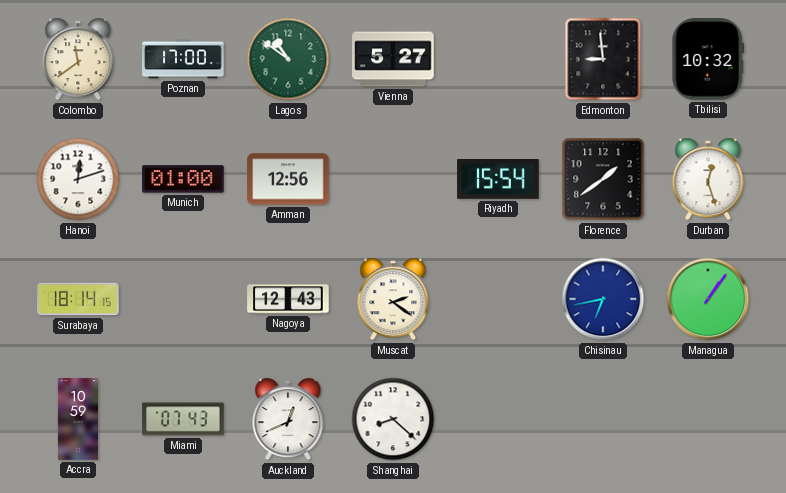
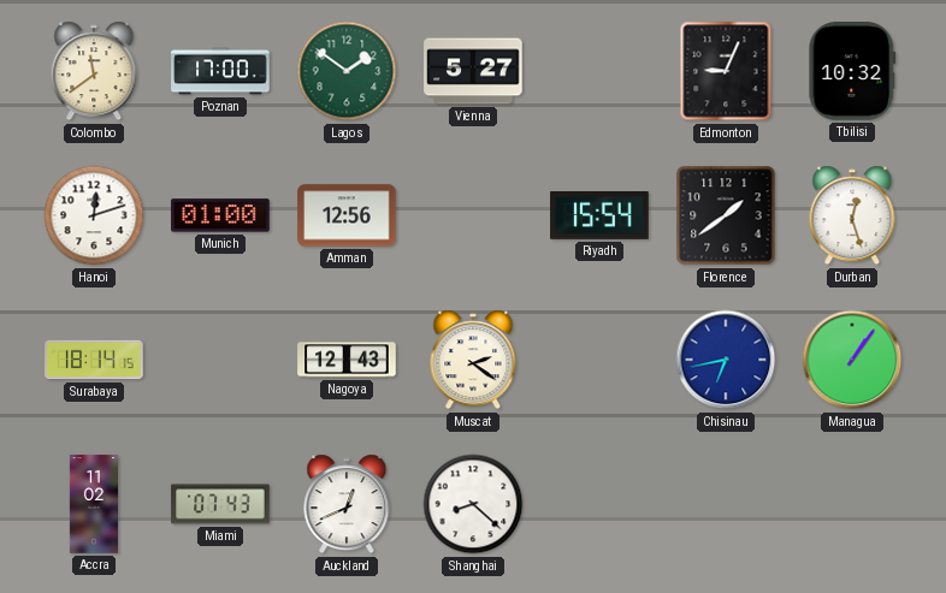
Lagos: 10:51 -> 1:51 (347, 71)
Edmonton: 8:59 -> 9:04 (726, 71)
Accra: 10:59 -> 11:02 (93, 504)
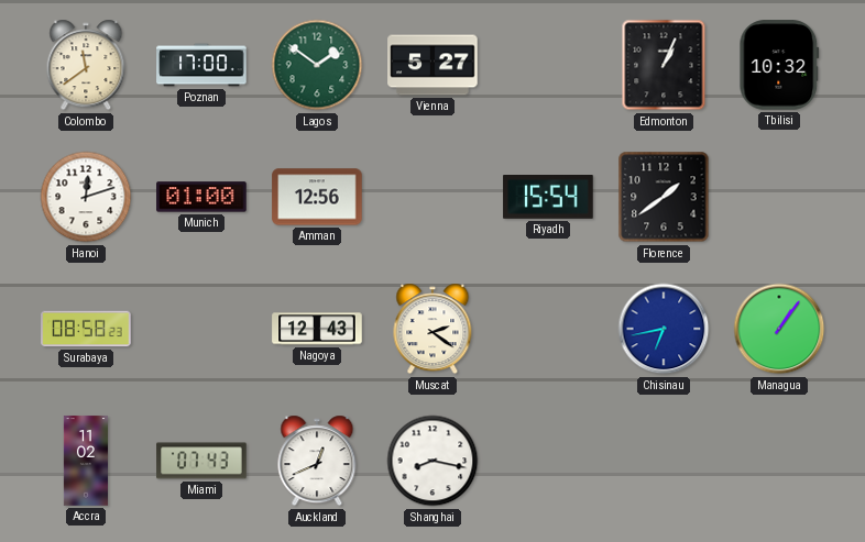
Edmonton: 9:04 -> 1:04 (664, 65)
Durban: 12:27 -> none (852, 215)
Surabaya: 18:14 -> 08:58 (86, 329)
Shanghai: 8:22 -> 8:17 (432, 461)
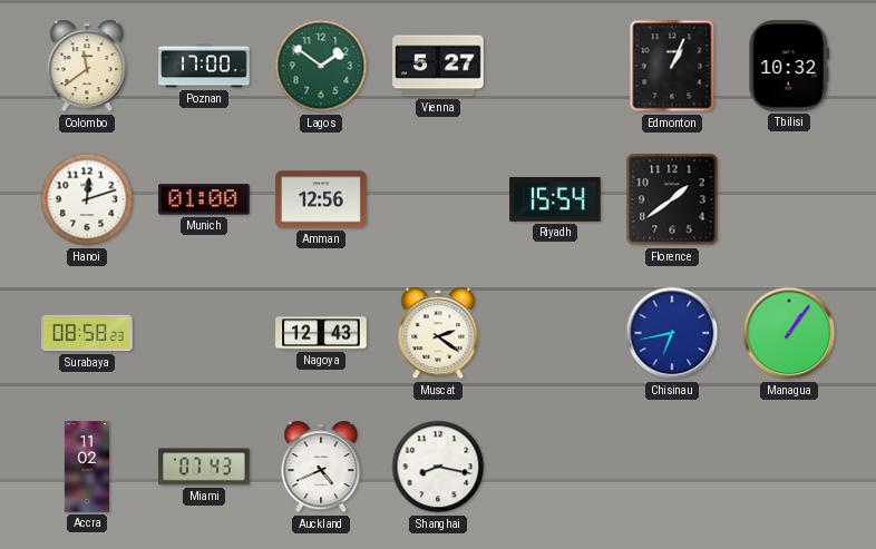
Auckland: 12:41 -> 4:41 (321, 467)
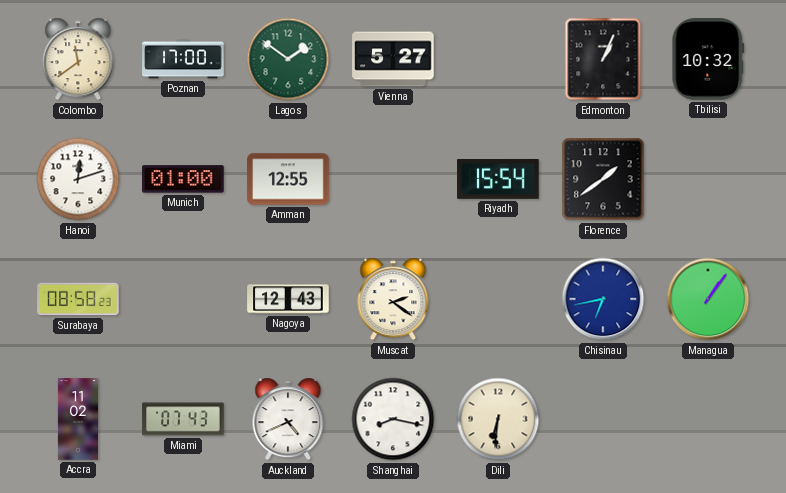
Amman: 12:56 -> 12:55 (288, 179)
Dili: none -> 6:31 (498, 419)
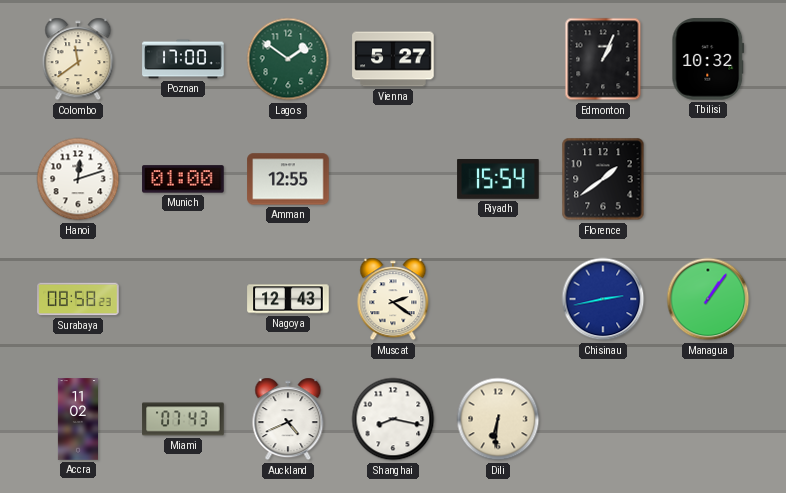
Chisinau: 6:43 -> 2:43 (603, 299)
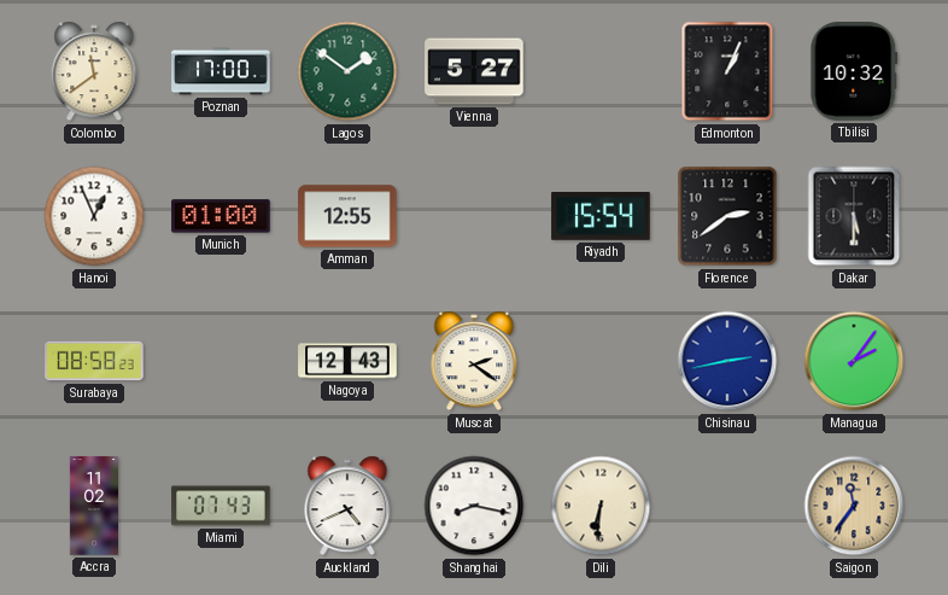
Hanoi: 12:12 -> 12:56 (94, 216)
Florence: 1:39 -> 2:39 (727, 216)
Dakar: none -> 5:30 (854, 216)
Managua: 1:06 -> 2:06 (854, 361)
Saigon: none -> 11:36 (854, 506)
